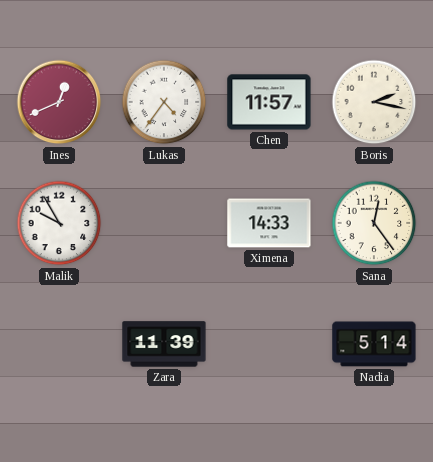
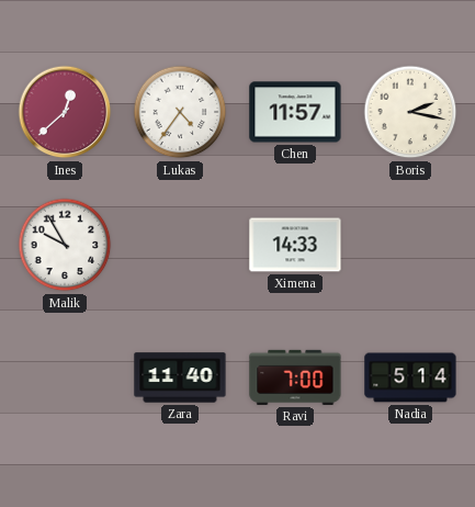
Ines: 12:41 -> 12:38 (65, 112)
Sana: 12:24 -> none (374, 223)
Zara: 11:39 -> 11:40 (180, 378)
Ravi: none -> 7:00 (295, 378)
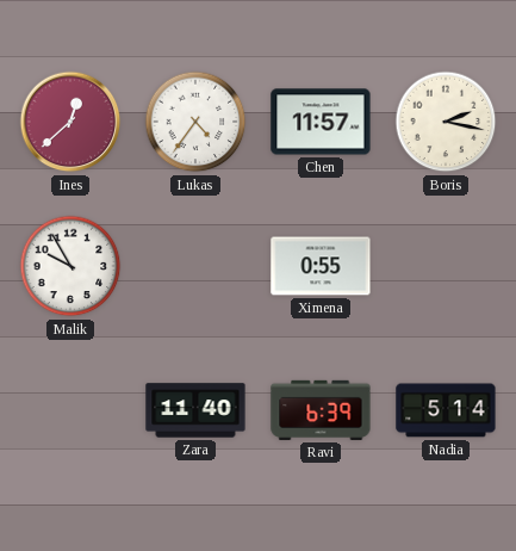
Ximena: 14:33 -> 0:55 (321, 266)
Ravi: 7:00 -> 6:39 (321, 410)
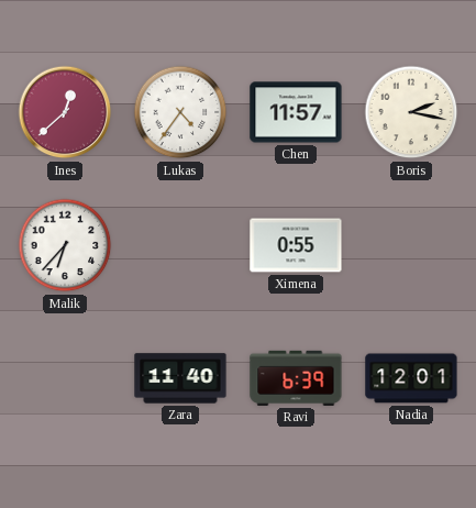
Malik: 9:55 -> 6:37 (65, 245)
Nadia: 5:14 -> 12:01 (411, 378)
